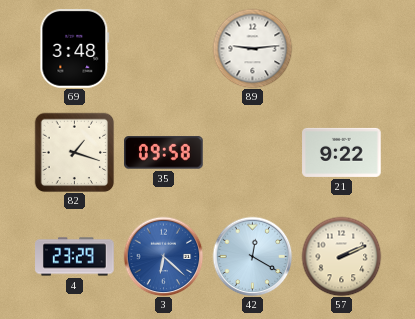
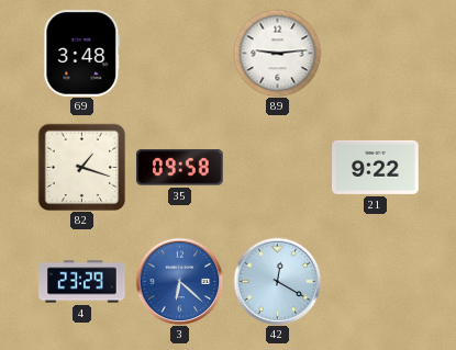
57: 2:11 -> none (341, 256)
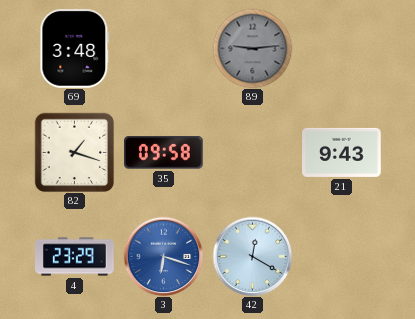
89 dial: white -> grey (252, 48)
21: 9:22 -> 9:43 (342, 152)
3: 6:22 -> 6:18 (163, 256)
